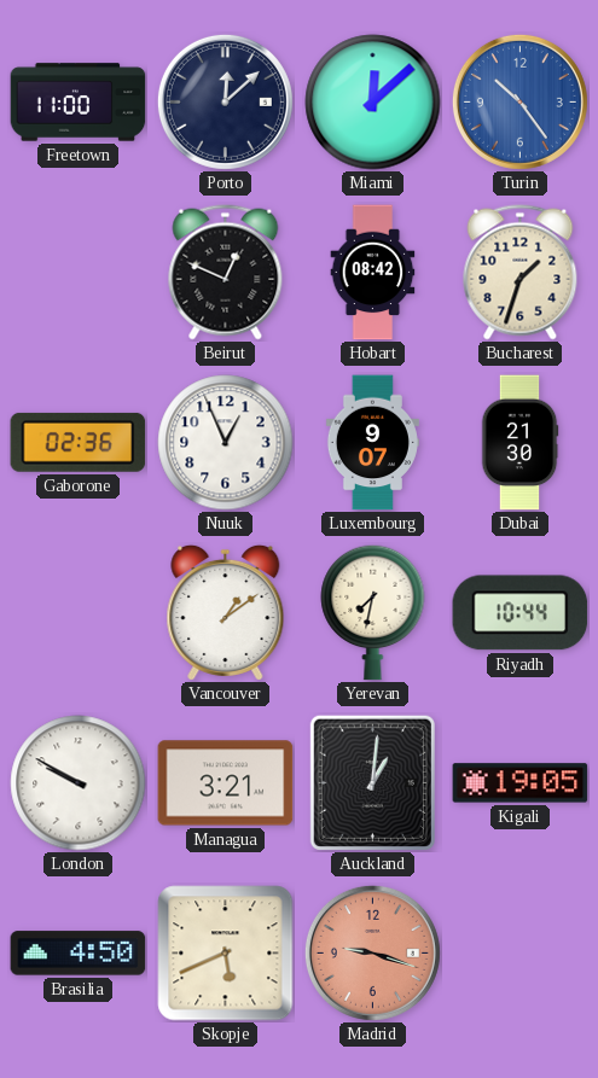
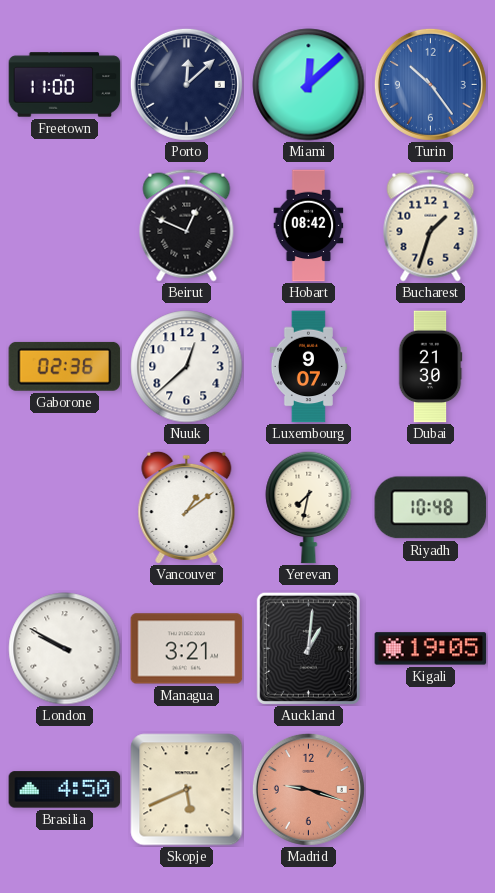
Nuuk: 12:56 -> 12:38 (187, 367)
Riyadh: 10:44 -> 10:48 (431, 508)
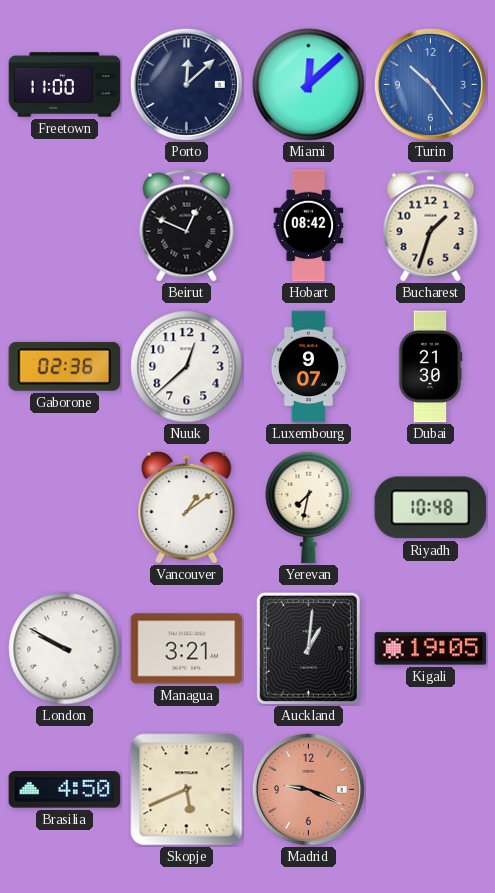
Madrid: 9:18 -> 9:19 (308, 789)
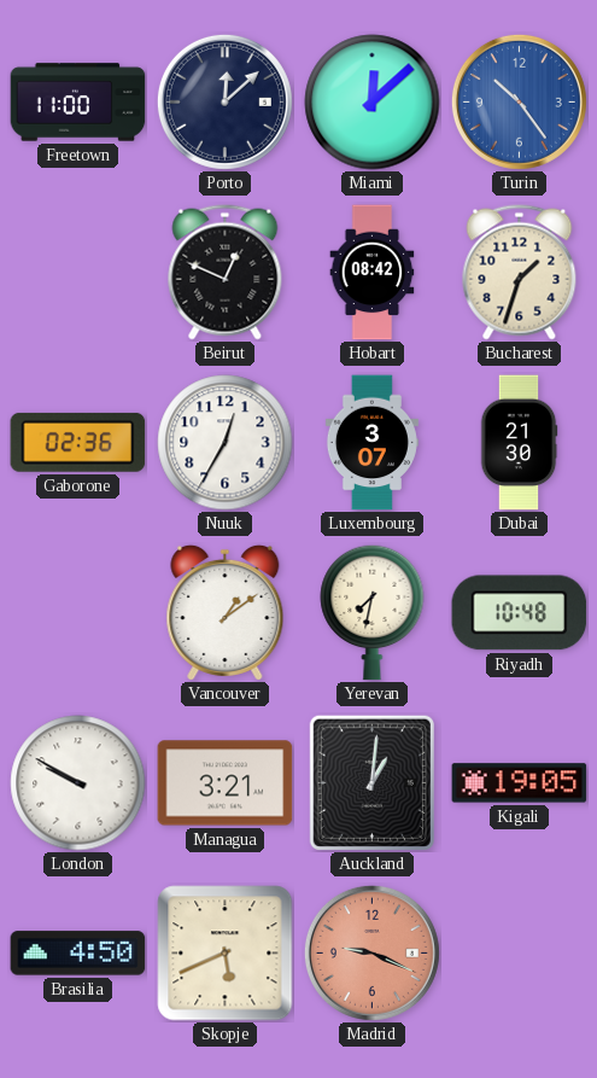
Nuuk: 12:38 -> 12:35 (226, 443)
Luxembourg: 9:07 -> 3:07 (371, 443)
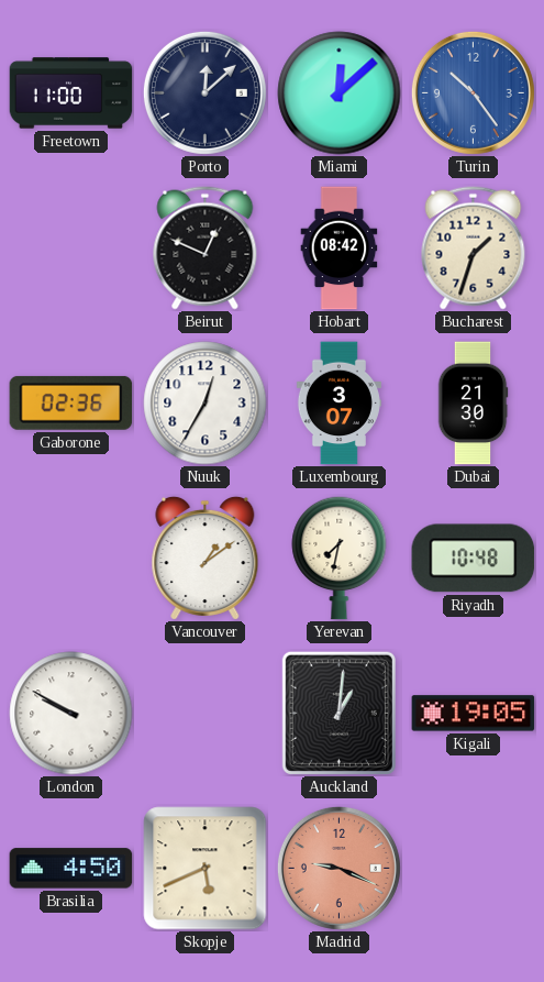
Managua: 3:21 -> none (226, 783)
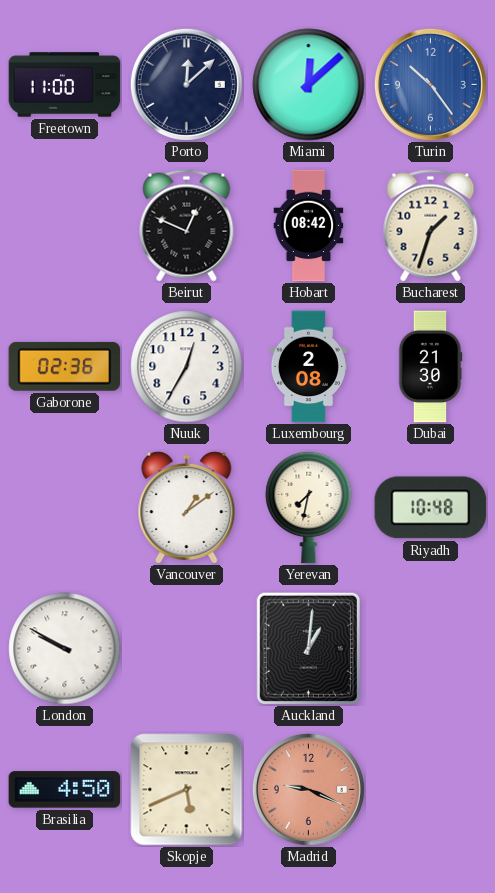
Luxembourg: 3:07 -> 2:08 (308, 367)
Kigali: 19:05 -> none (474, 714)
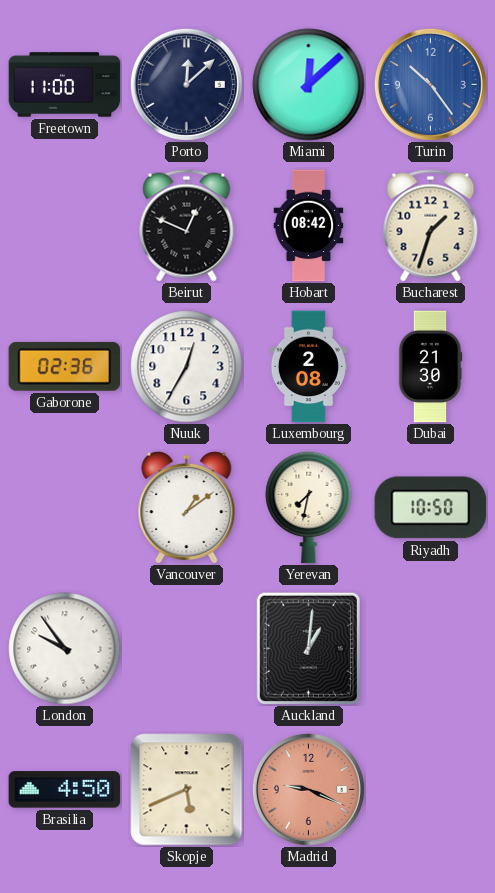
Riyadh: 10:48 -> 10:50 (431, 508)
London: 9:50 -> 9:54 (65, 649)
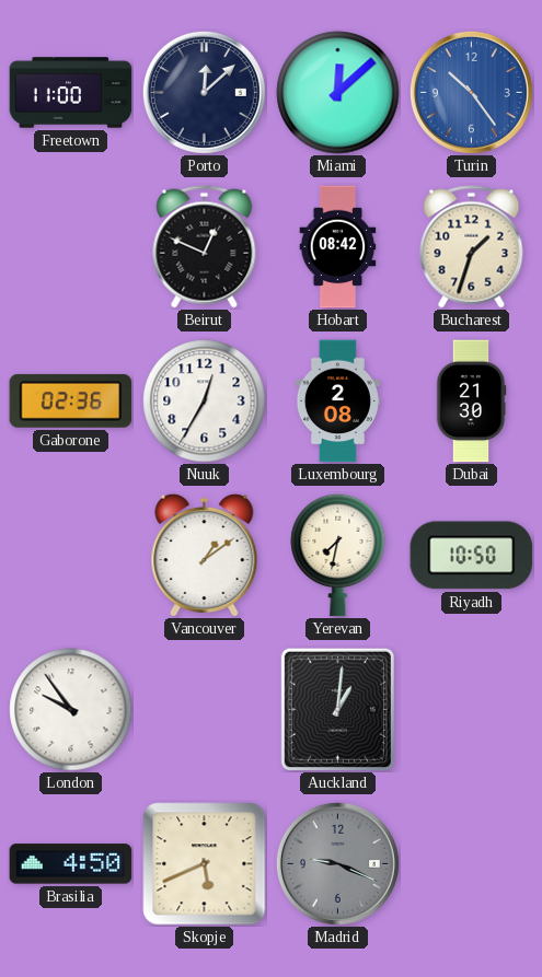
Madrid dial: salmon -> grey (337, 863)
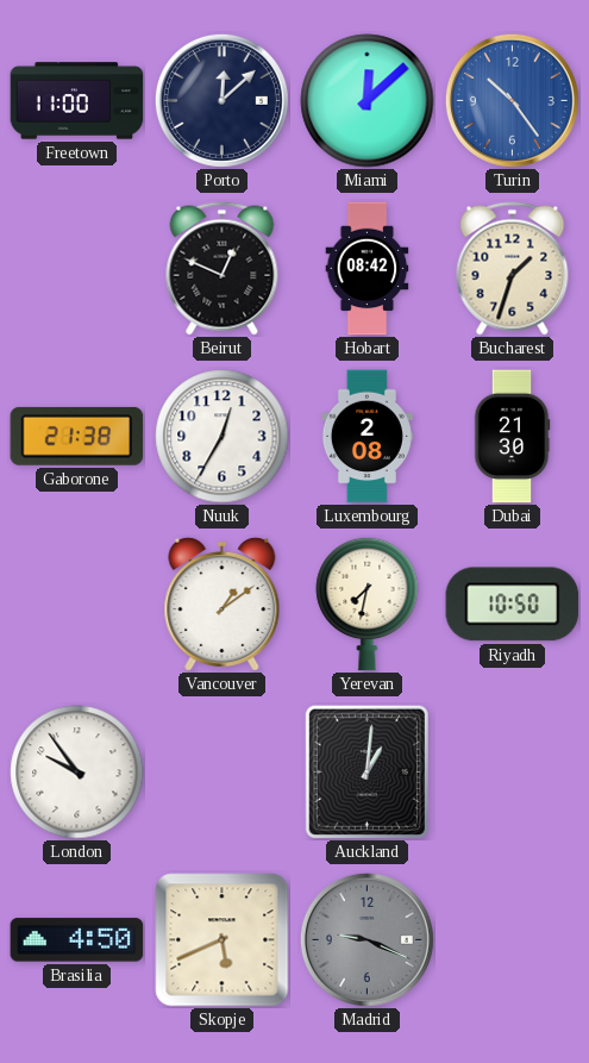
Gaborone: 02:36 -> 21:38 (77, 436)
